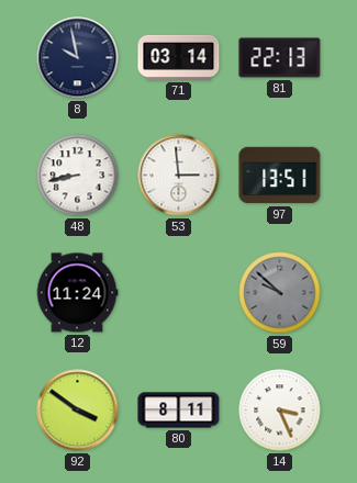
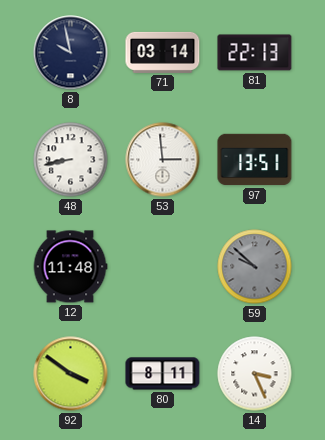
12: 11:24 -> 11:48 (70, 267)
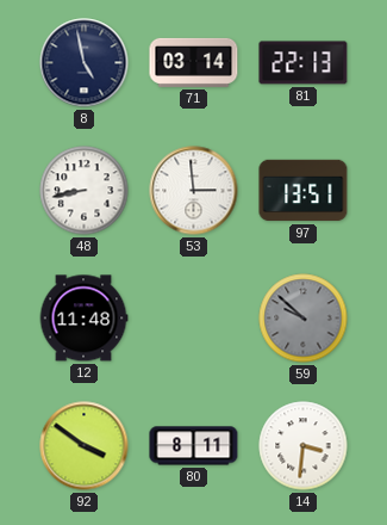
8: 9:58 -> 4:58 (85, 63)
14: 3:26 -> 3:31 (304, 446)
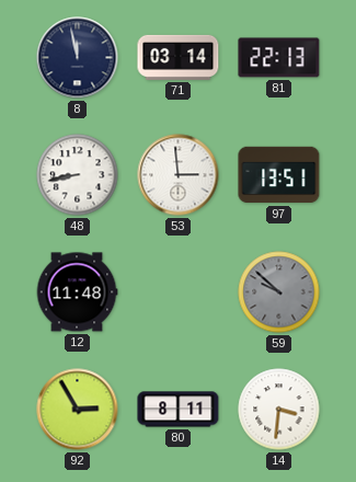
8: 4:58 -> 11:58 (78, 58)
92: 3:51 -> 2:55 (78, 410)
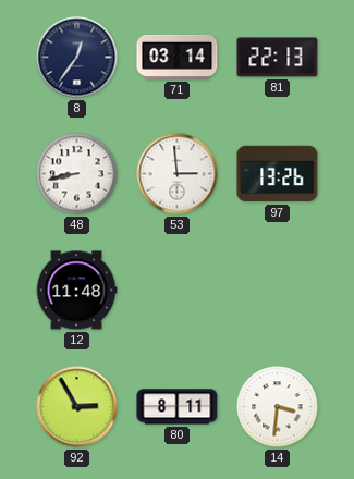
8: 11:58 -> 12:36 (77, 58)
97: 13:51 -> 13:26 (278, 174)
59: 9:52 -> none (279, 292)
